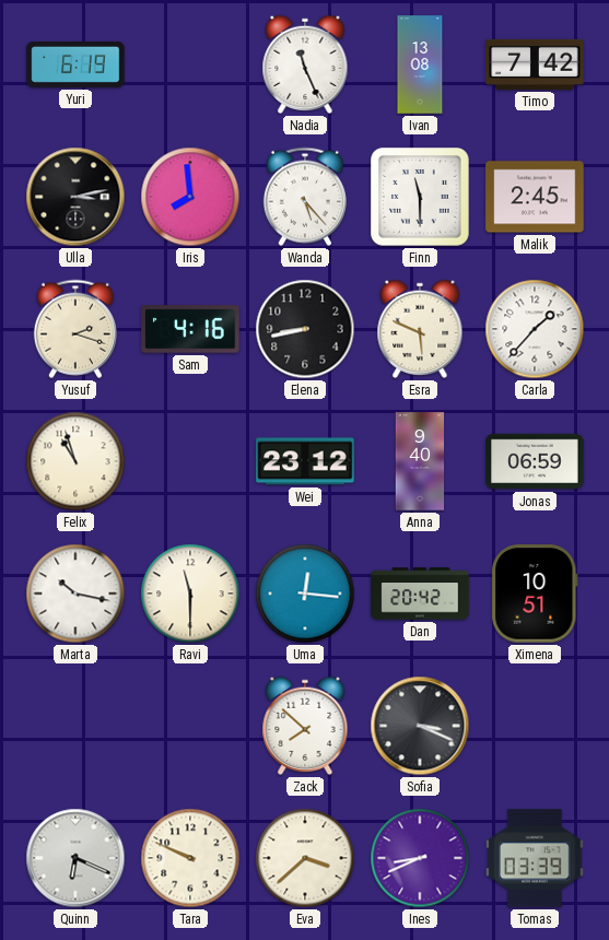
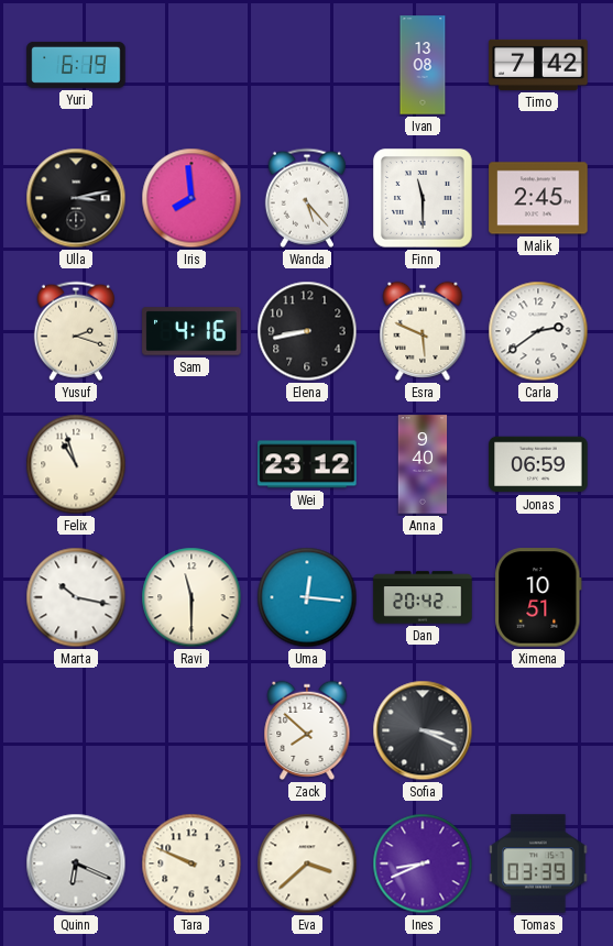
Nadia: 11:26 -> none (305, 64)
Carla: 1:37 -> 2:39 (538, 331)
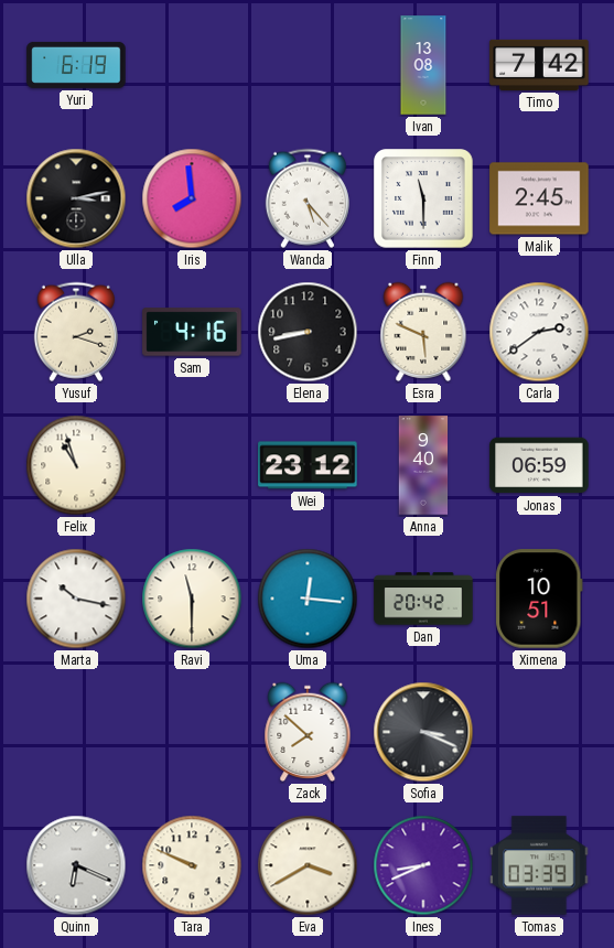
Eva: 3:38 -> 3:40 (308, 865)
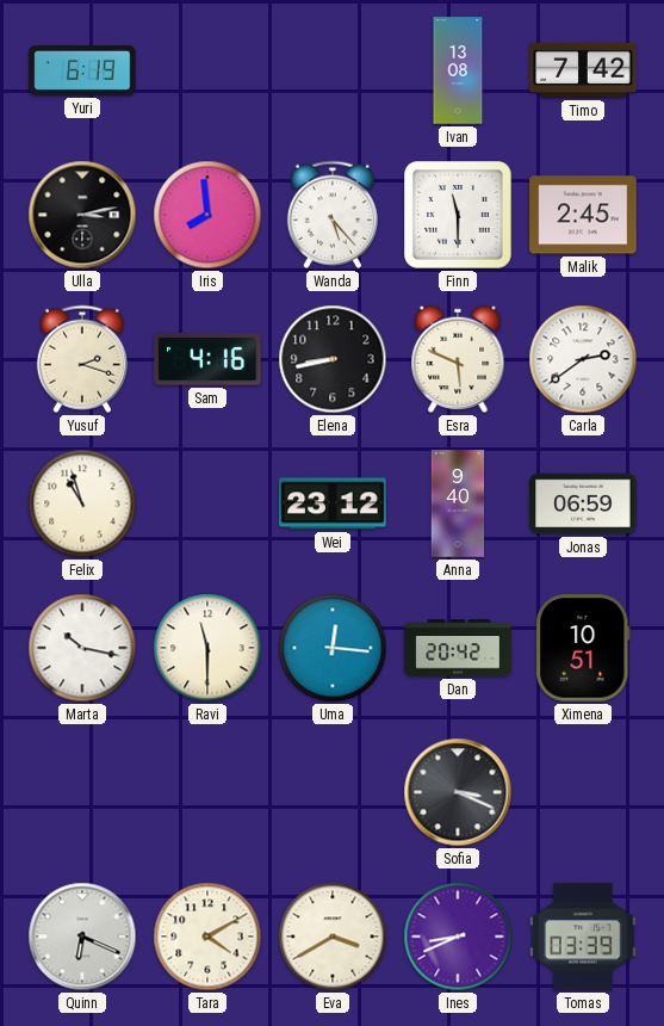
Zack: 7:52 -> none (308, 732)
Tara: 9:49 -> 4:10 (207, 937)
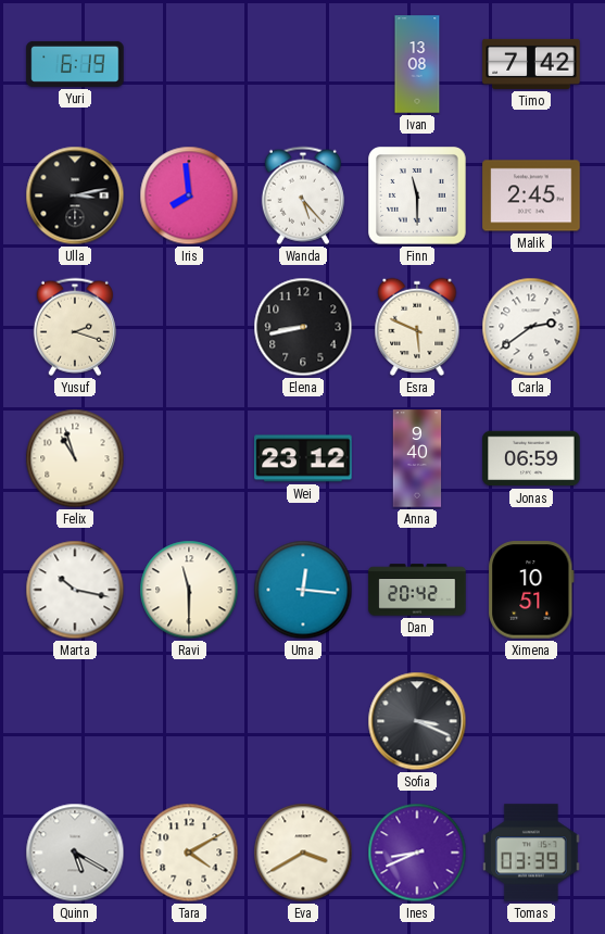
Sam: 4:16 -> none (207, 359)
Quinn: 6:19 -> 5:20 (75, 853)
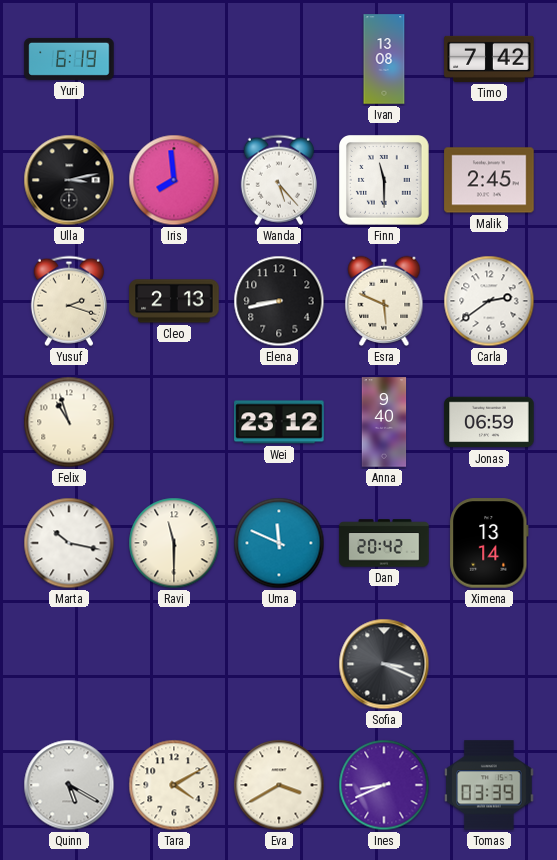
Cleo: none -> 2:13 (174, 301)
Uma: 12:16 -> 11:49 (279, 543)
Ximena: 10:51 -> 13:14 (489, 543)
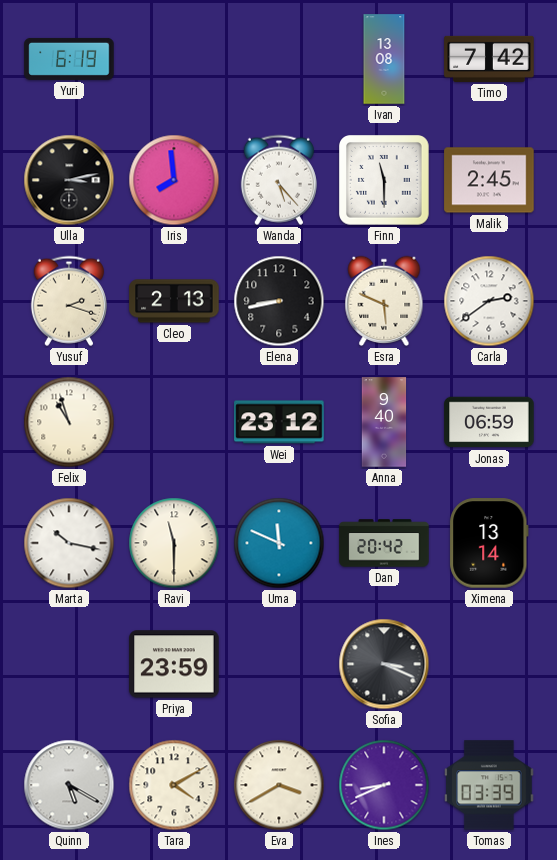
Priya: none -> 23:59 (174, 664)
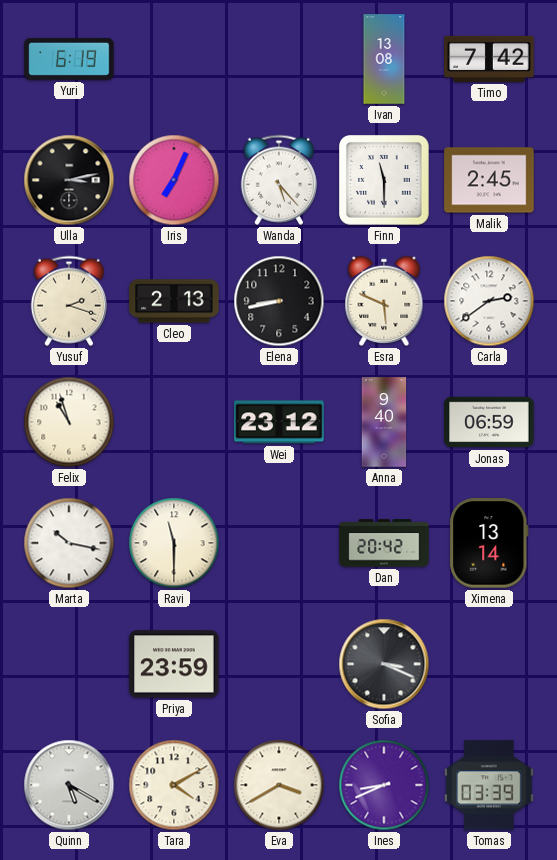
Iris: 7:59 -> 7:04 (174, 180)
Uma: 11:49 -> none (279, 543)
